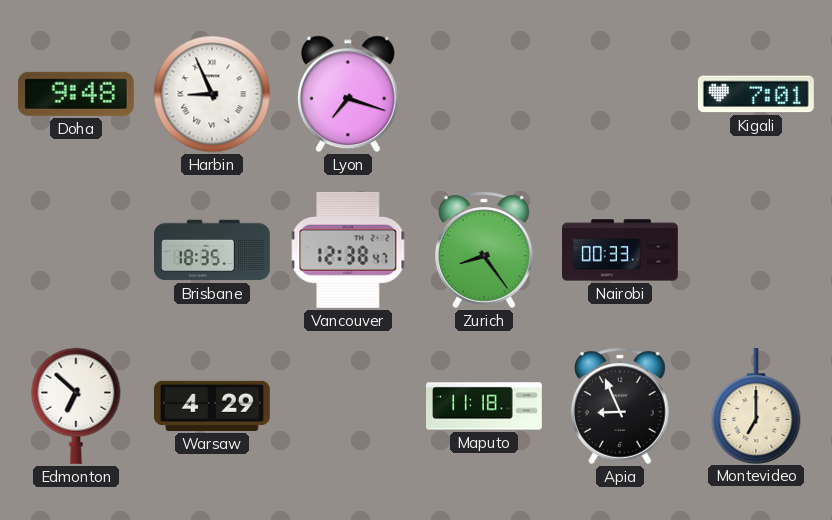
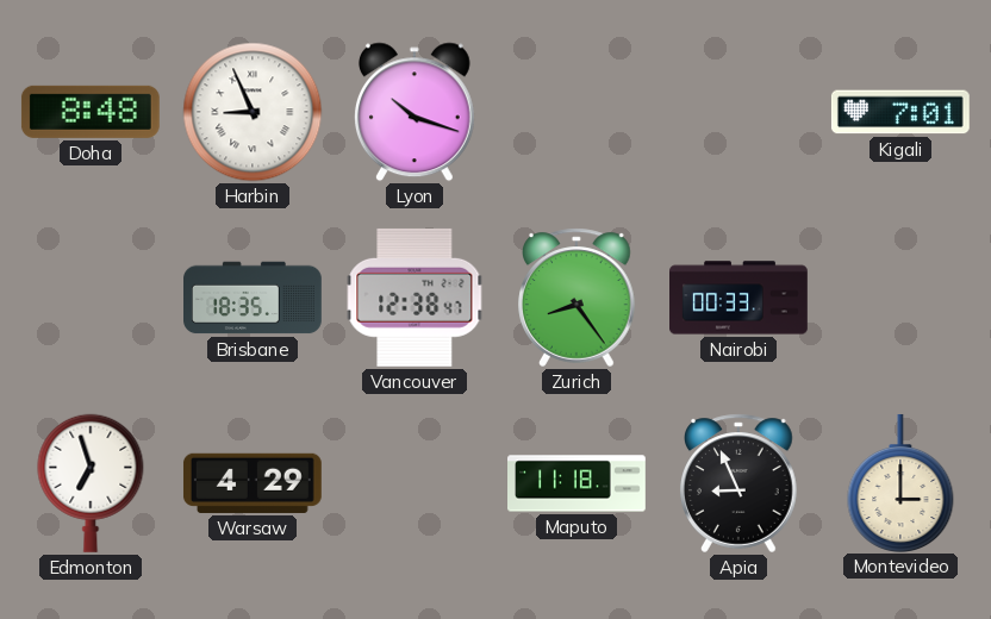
Doha: 9:48 -> 8:48 (91, 112)
Lyon: 7:18 -> 10:18 (415, 112)
Edmonton: 6:52 -> 6:57 (91, 483)
Montevideo: 7:00 -> 3:00 (900, 482)
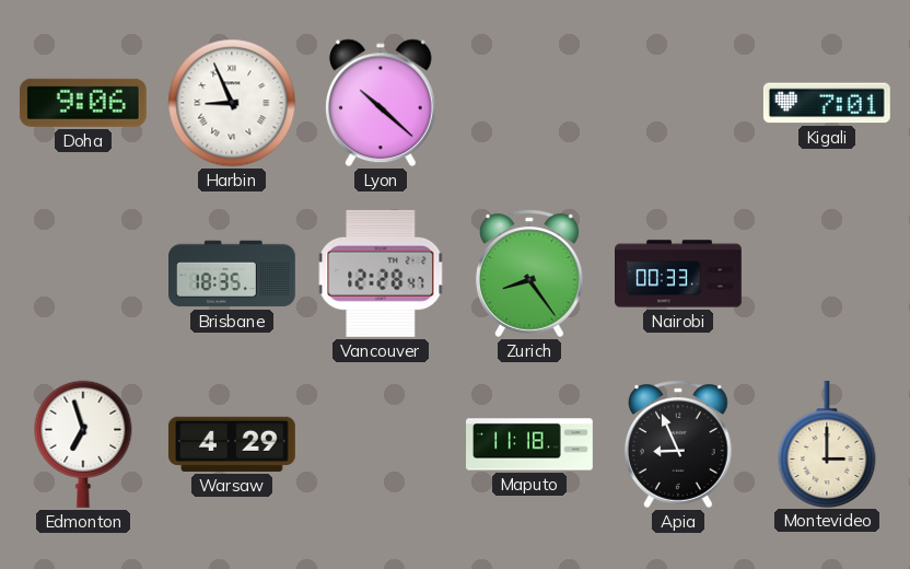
Doha: 8:48 -> 9:06 (83, 103)
Lyon: 10:18 -> 10:22 (381, 103)
Vancouver: 12:38 -> 12:28 (381, 274)
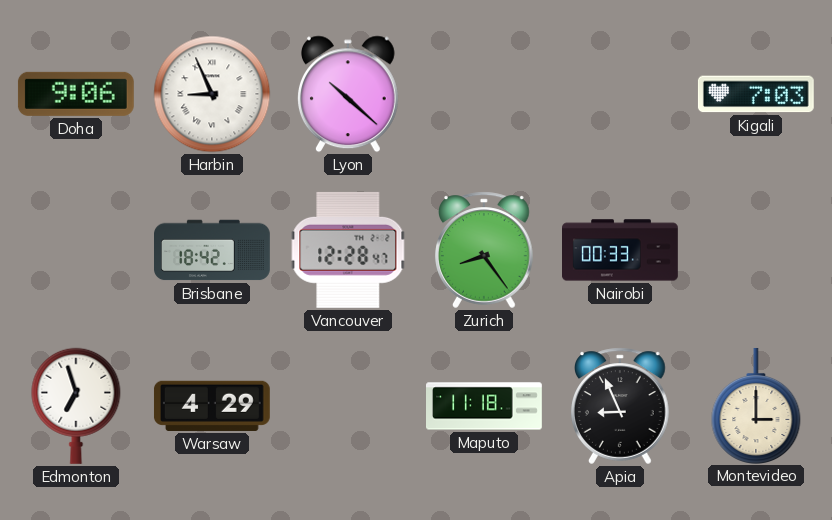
Kigali: 7:01 -> 7:03 (756, 94)
Brisbane: 18:35 -> 18:42 (213, 250)
